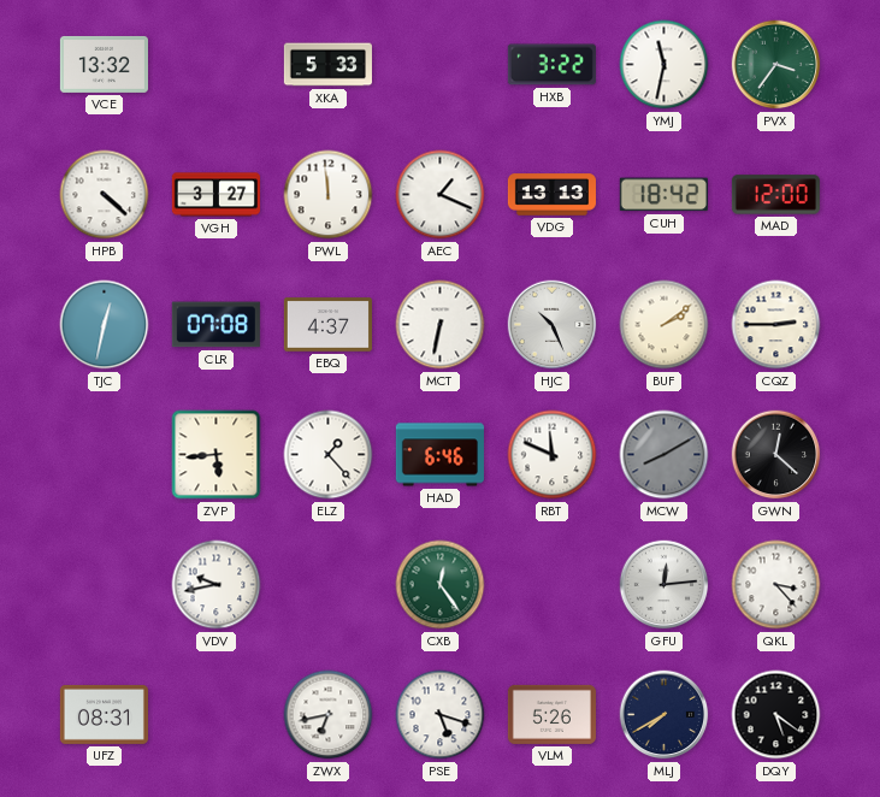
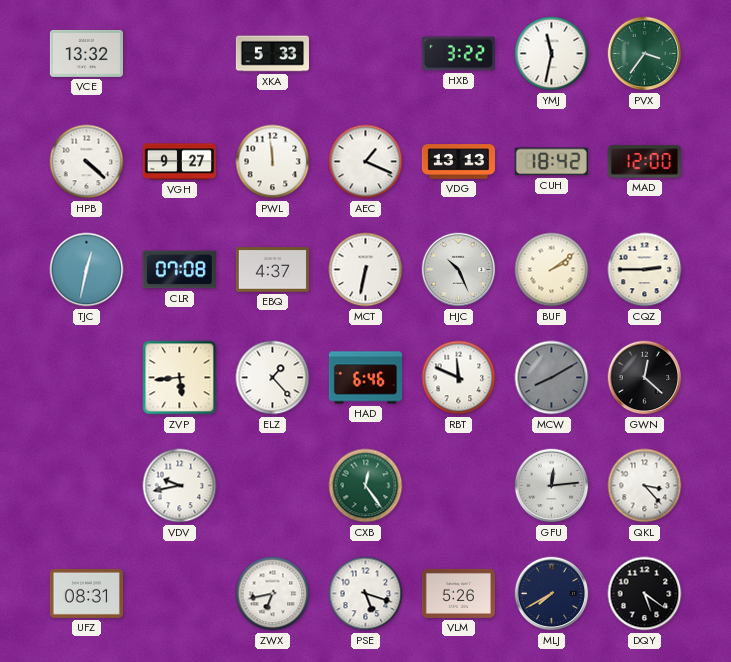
VGH: 3:27 -> 9:27 (179, 162)
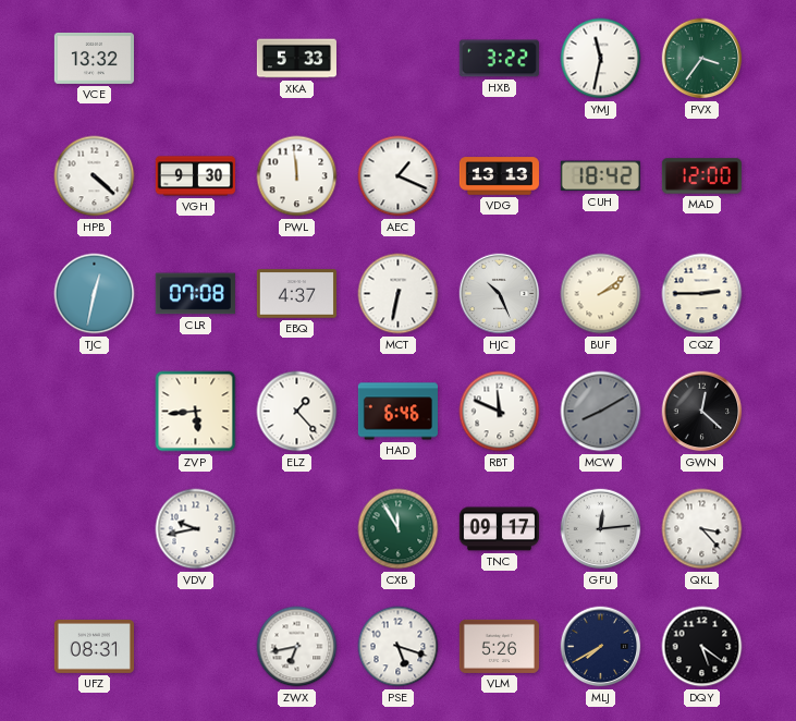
VGH: 9:27 -> 9:30 (195, 176)
CXB: 12:24 -> 11:55 (399, 529)
TNC: none -> 09:17 (499, 529)
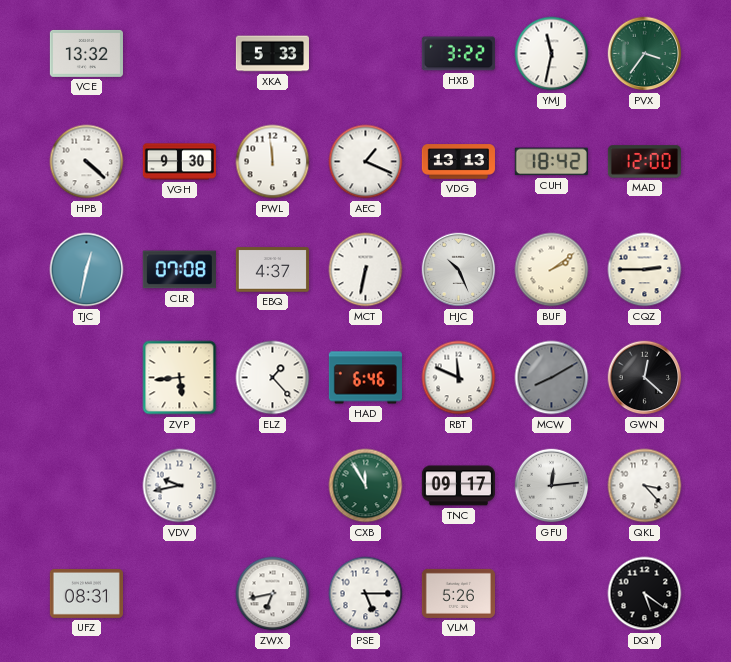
PSE: 5:18 -> 5:15 (366, 594)
MLJ: 7:40 -> none (601, 647)
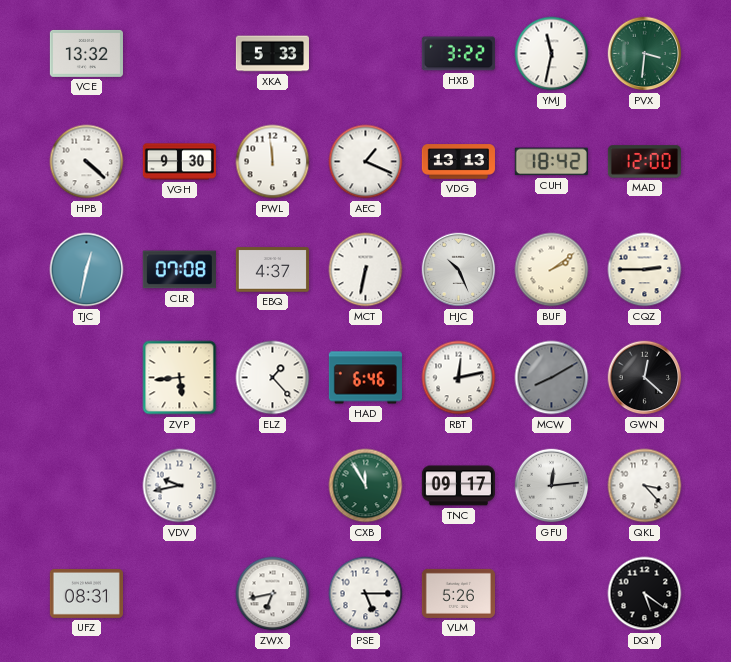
PVX: 3:36 -> 3:31 (645, 54)
RBT: 11:49 -> 12:13 (459, 378)
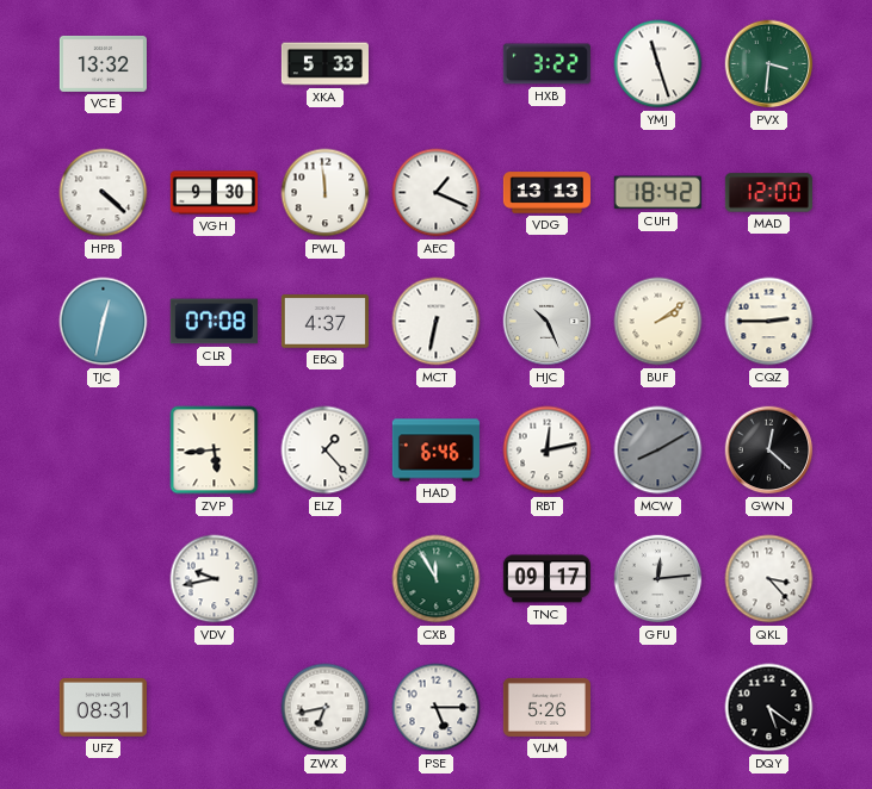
YMJ: 11:32 -> 11:27 (658, 64)
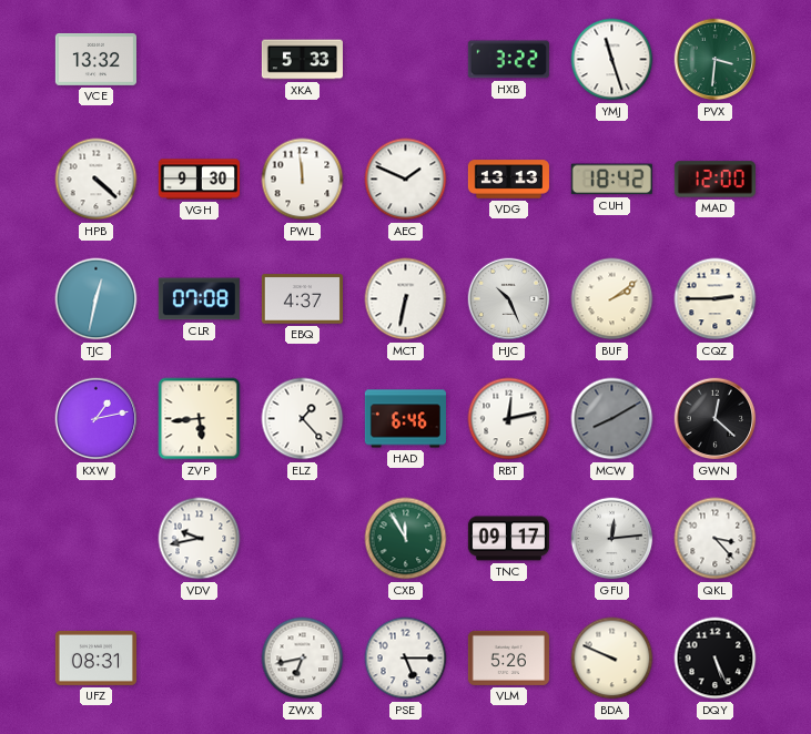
AEC: 1:19 -> 1:49 (406, 180)
KXW: none -> 1:13 (97, 419)
BDA: none -> 9:49 (612, 659)
DQY: 5:21 -> 5:26 (716, 659)
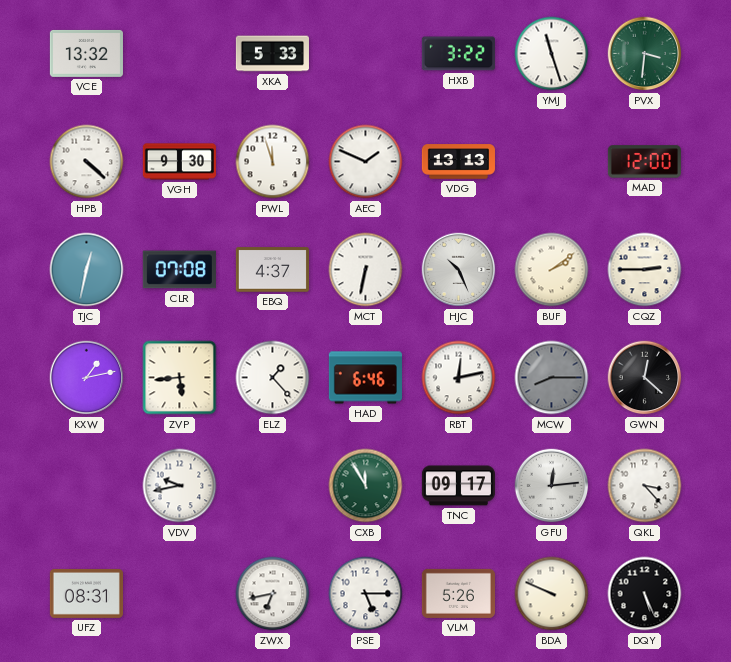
PWL: 11:59 -> 11:57 (273, 162)
CUH: 18:42 -> none (611, 180)
MCW: 8:10 -> 8:15 (552, 378)
